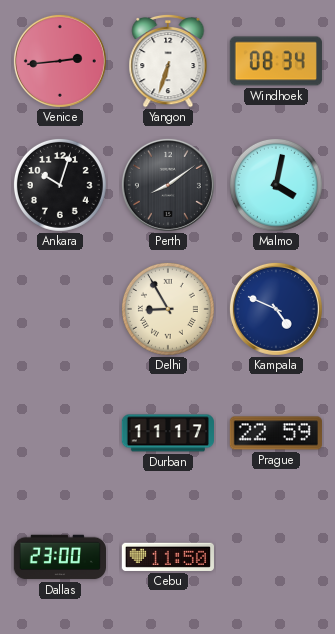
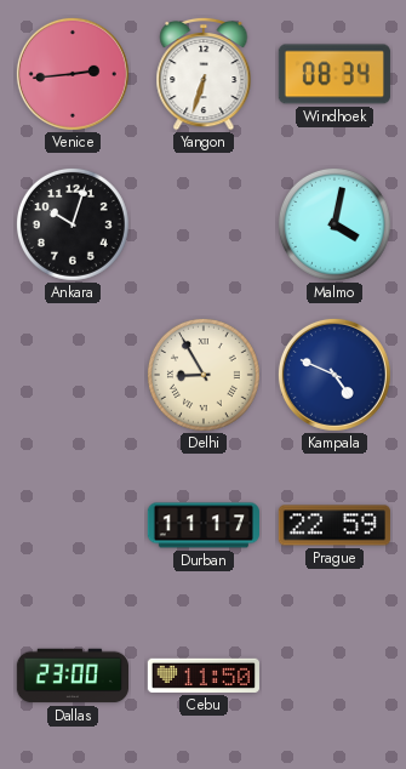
Perth: 8:09 -> none (168, 185)
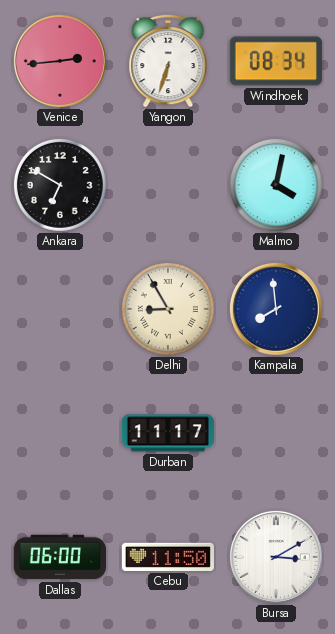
Ankara: 10:03 -> 6:50 (60, 185)
Kampala: 4:49 -> 7:59 (276, 309)
Prague: 22:59 -> none (334, 525)
Dallas: 23:00 -> 06:00 (59, 557)
Bursa: none -> 3:10 (276, 557)
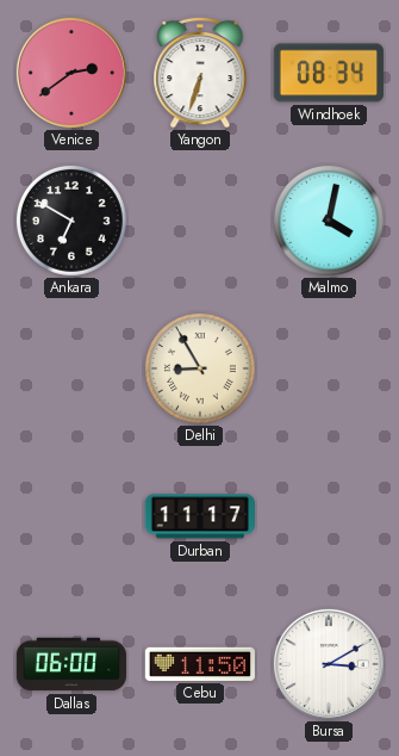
Venice: 2:44 -> 2:39 (71, 73)
Kampala: 7:59 -> none (276, 309)
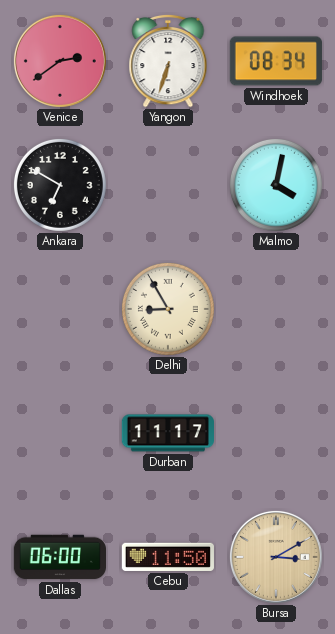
Bursa dial: white -> champagne (276, 557)
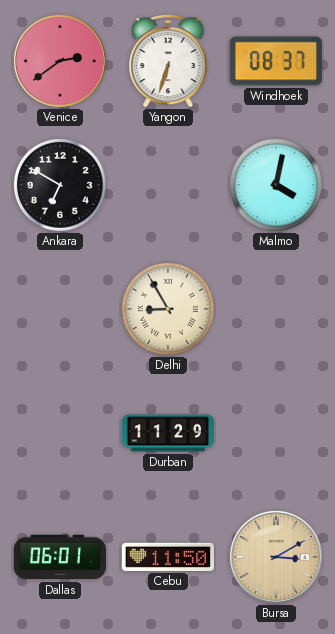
Windhoek: 08:34 -> 08:37 (276, 61)
Durban: 11:17 -> 11:29 (168, 433)
Dallas: 06:00 -> 06:01 (59, 557)
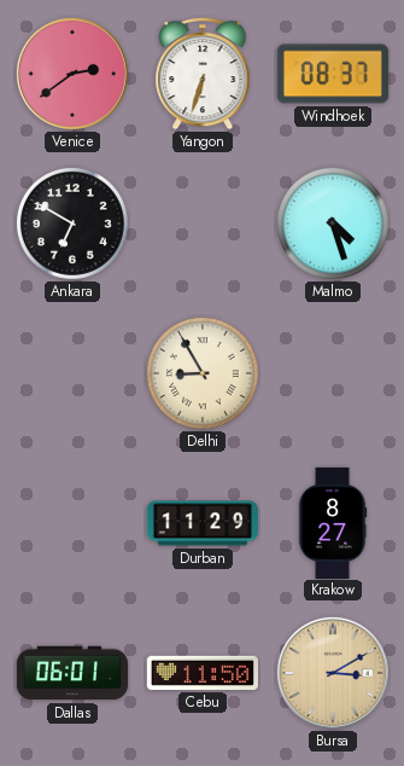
Malmo: 4:02 -> 4:27 (333, 224)
Krakow: none -> 8:27 (333, 522)
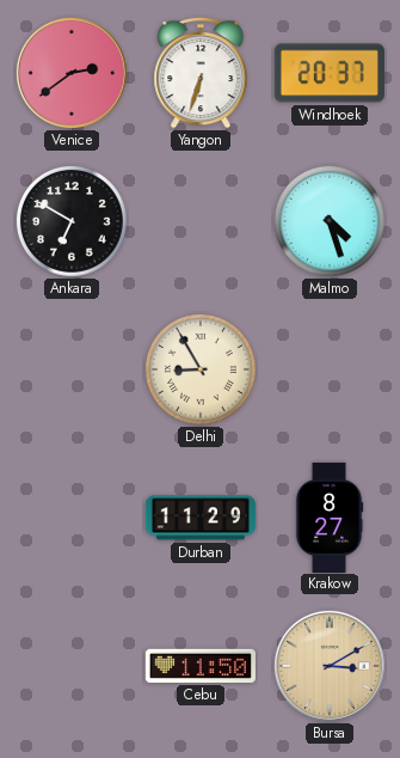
Windhoek: 08:37 -> 20:37 (330, 73)
Dallas: 06:01 -> none (71, 673)
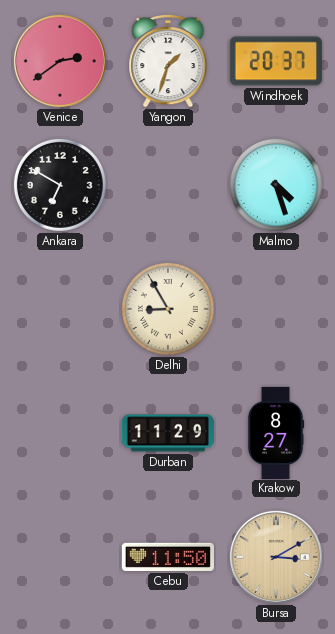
Yangon: 6:33 -> 1:33 (168, 61)
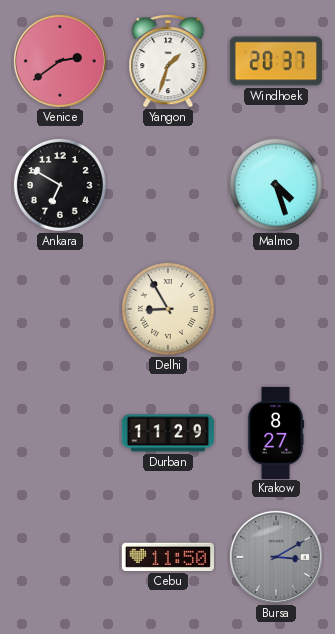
Bursa dial: champagne -> grey (276, 557)
